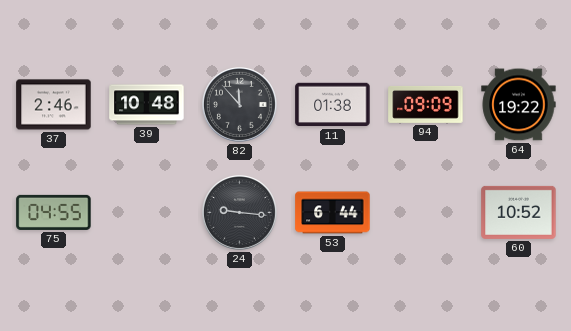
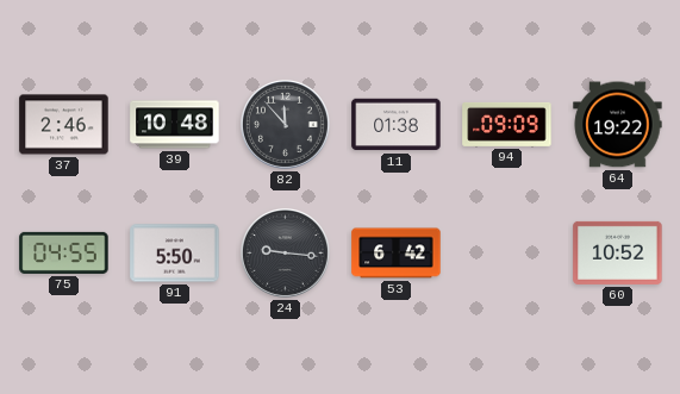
91: none -> 5:50 (175, 254)
53: 6:44 -> 6:42 (397, 254)
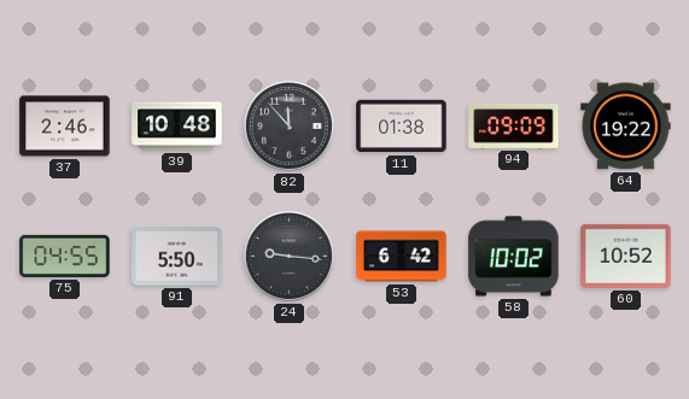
58: none -> 10:02 (514, 257)
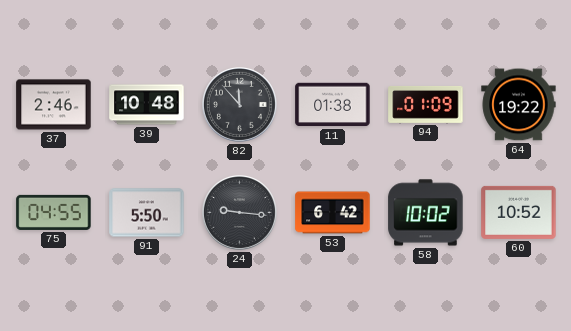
94: 09:09 -> 01:09 (426, 104)
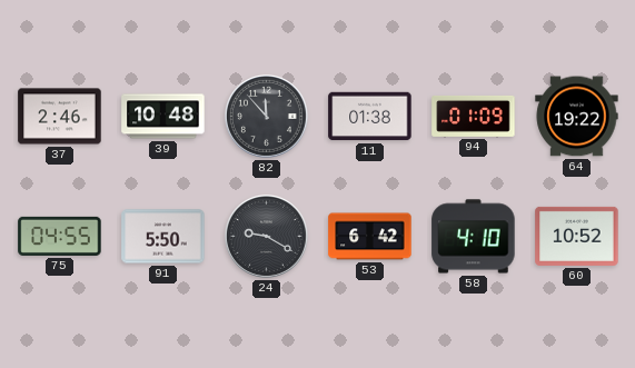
24: 9:16 -> 9:20 (266, 236)
58: 10:02 -> 4:10 (474, 237)
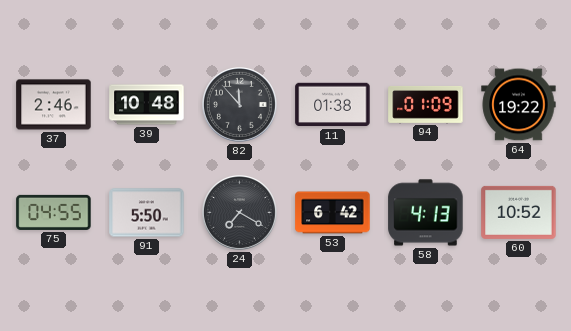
24: 9:20 -> 7:20 (239, 212)
58: 4:10 -> 4:13 (426, 213)
